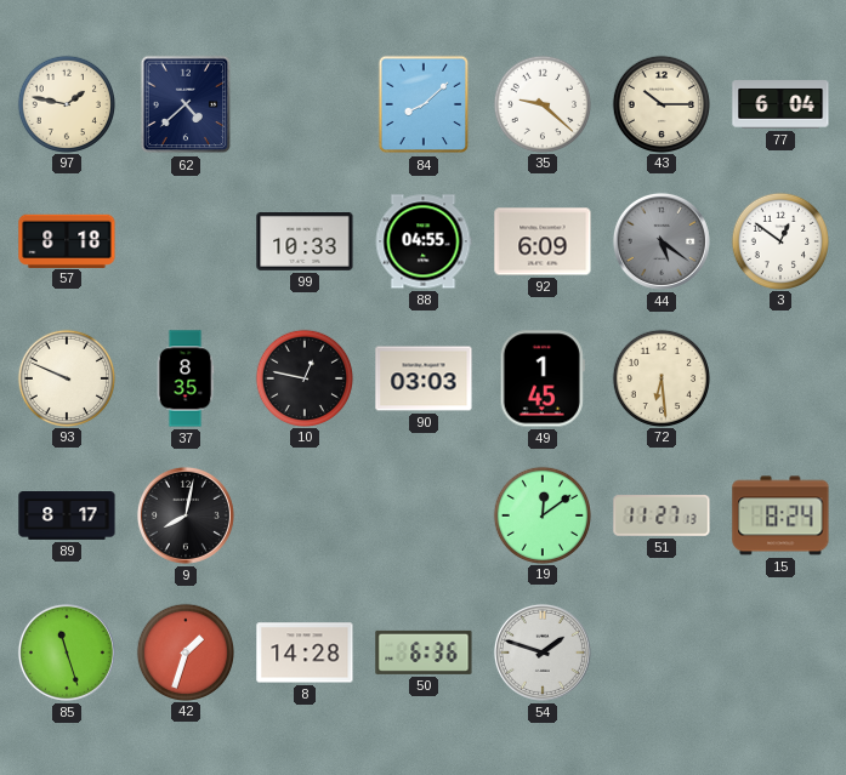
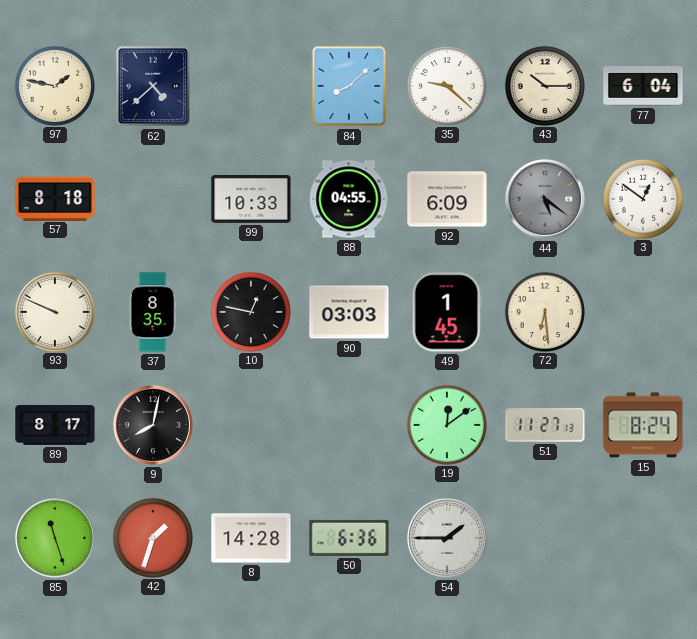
54: 1:48 -> 1:45 (447, 538)
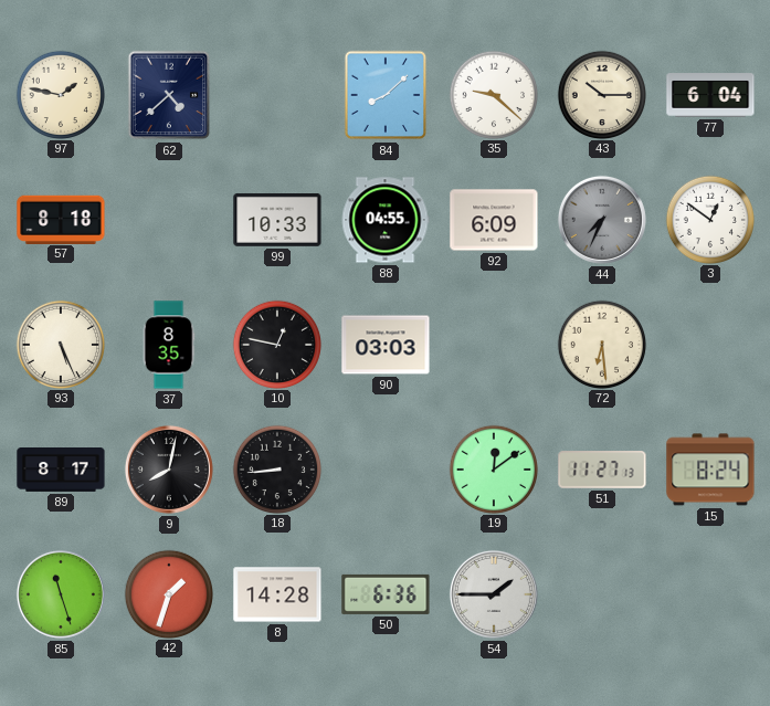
44: 5:21 -> 7:34 (602, 220)
93: 9:49 -> 5:26 (60, 344)
49: 1:45 -> none (447, 312)
18: none -> 8:44 (276, 468)
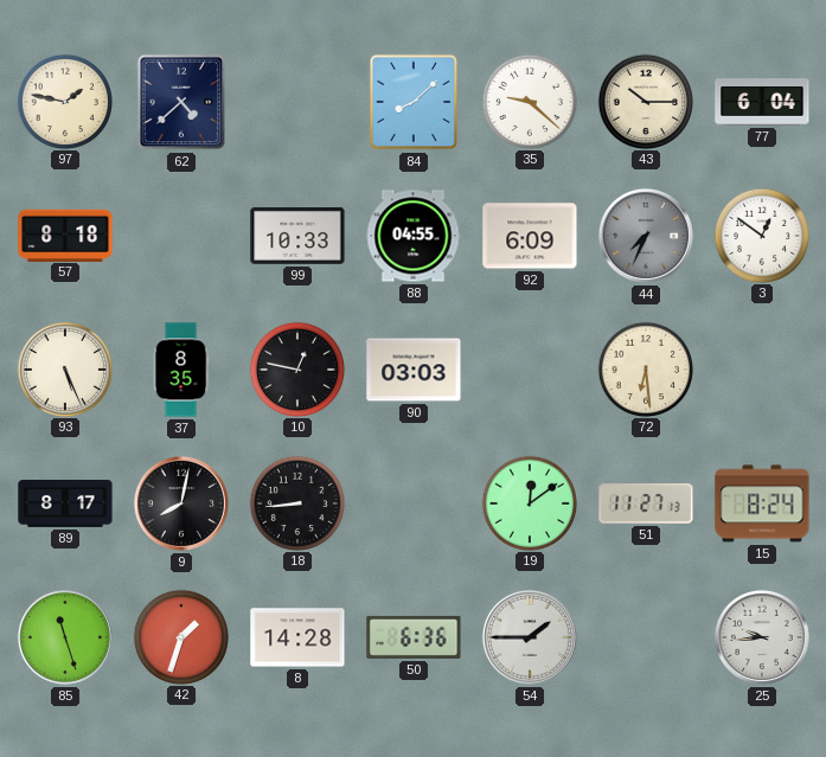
25: none -> 9:44 (762, 637)
